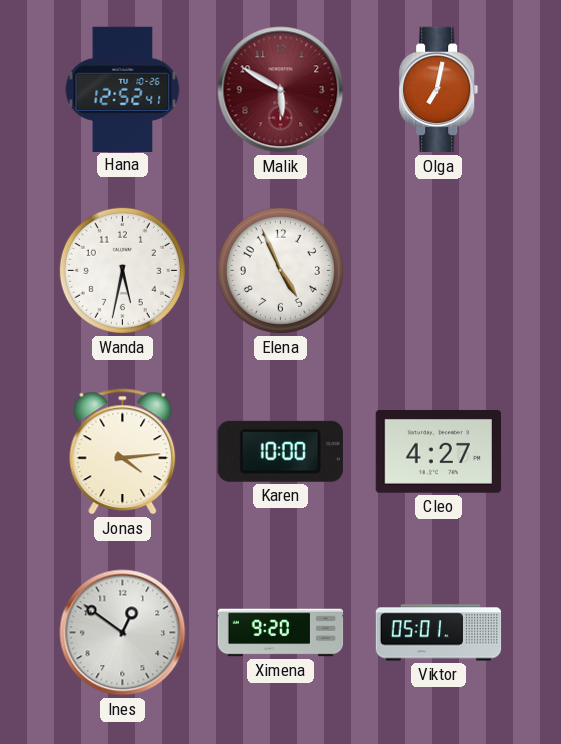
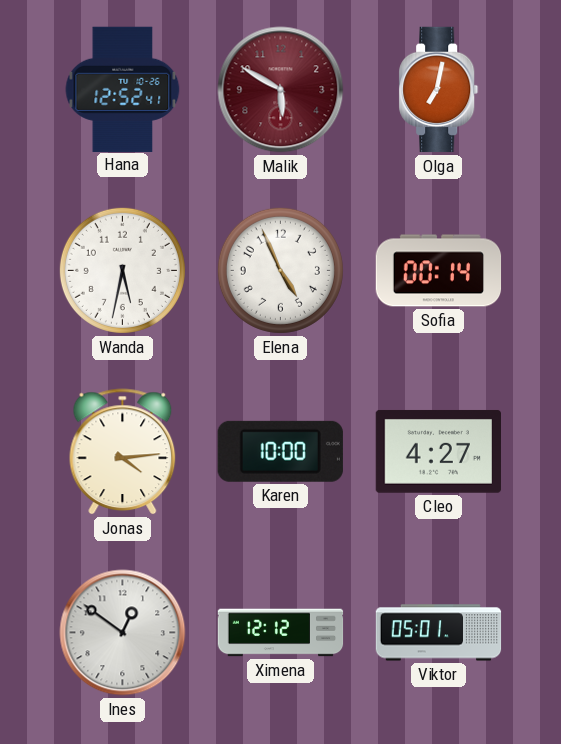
Sofia: none -> 00:14 (439, 271)
Ximena: 9:20 -> 12:12 (281, 633)
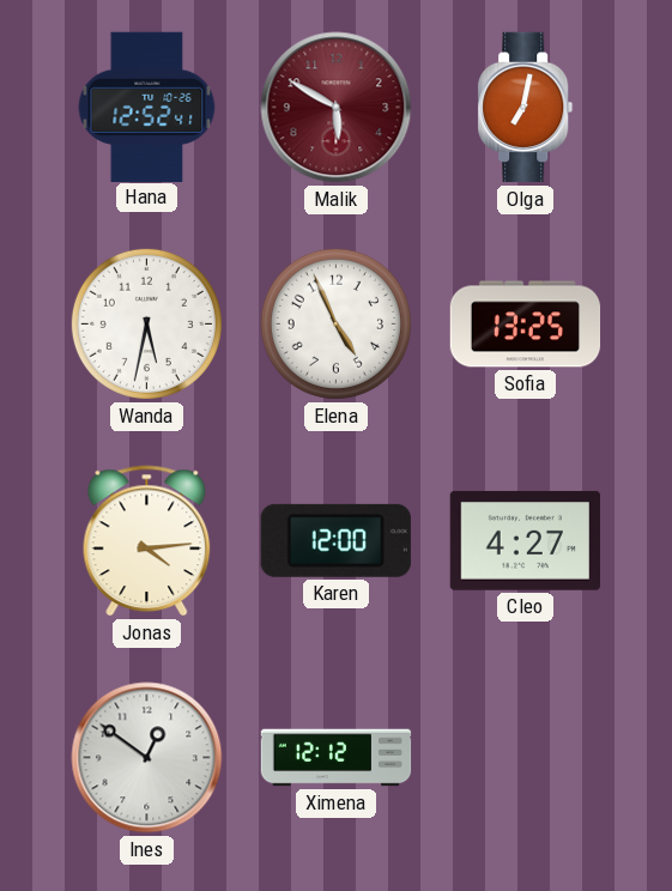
Sofia: 00:14 -> 13:25 (526, 325)
Karen: 10:00 -> 12:00 (335, 540)
Viktor: 05:01 -> none (439, 633)
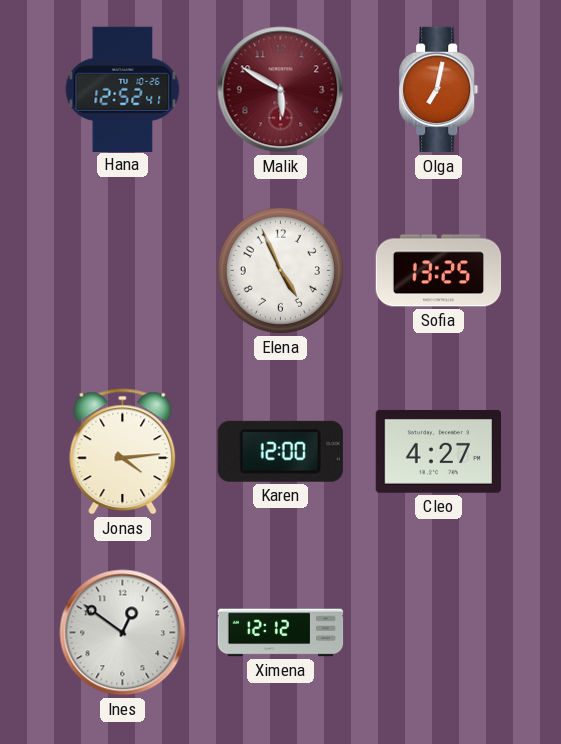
Wanda: 5:32 -> none (146, 323)
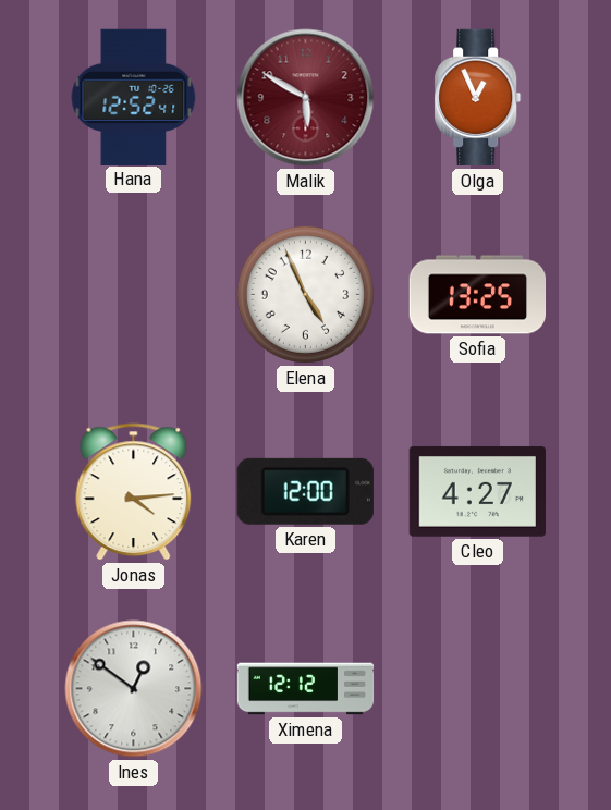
Olga: 7:02 -> 12:56 (478, 98)
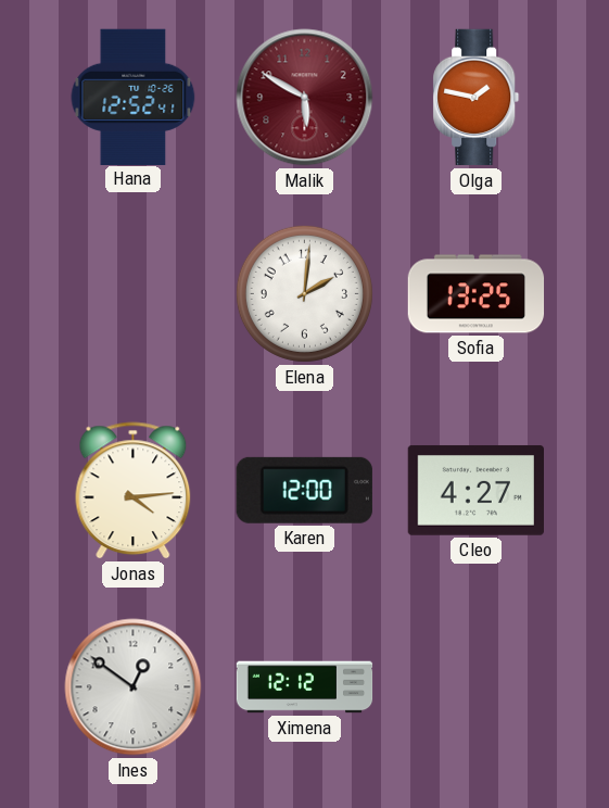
Olga: 12:56 -> 1:47 (477, 98)
Elena: 4:56 -> 2:01 (304, 293)
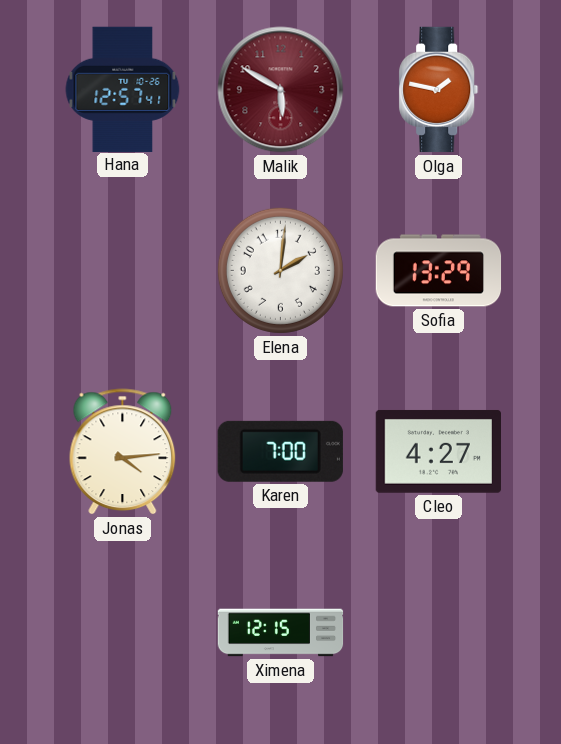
Hana: 12:52 -> 12:57 (123, 89)
Sofia: 13:25 -> 13:29 (439, 271)
Karen: 12:00 -> 7:00 (280, 451)
Ines: 12:51 -> none (134, 687)
Ximena: 12:12 -> 12:15 (281, 633)
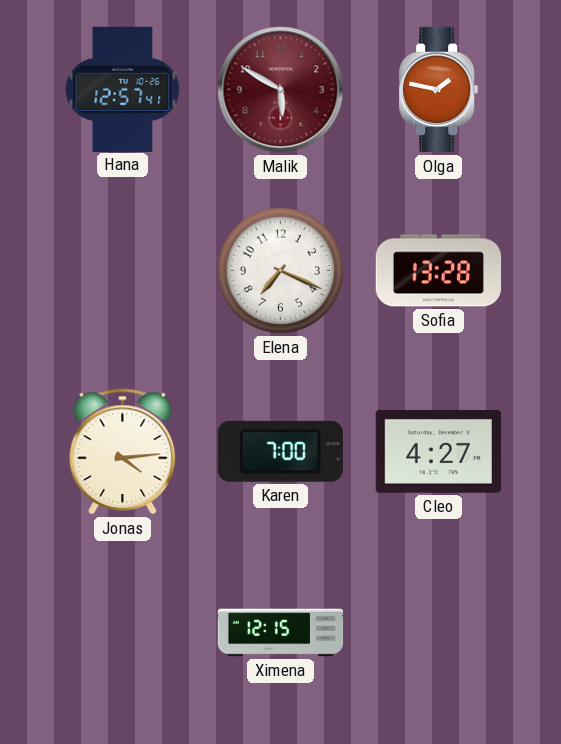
Elena: 2:01 -> 7:19 (280, 270)
Sofia: 13:29 -> 13:28 (439, 271)
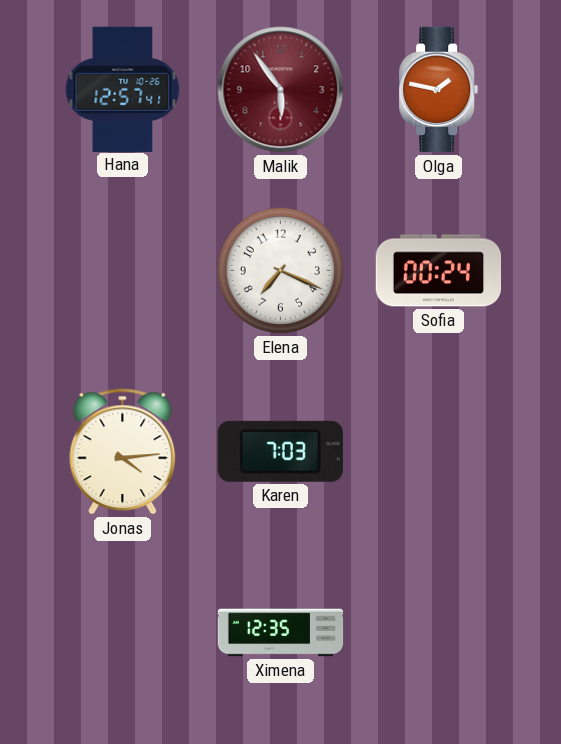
Malik: 5:50 -> 5:54 (281, 90)
Sofia: 13:28 -> 00:24 (439, 271)
Karen: 7:00 -> 7:03 (280, 451)
Cleo: 4:27 -> none (438, 452)
Ximena: 12:15 -> 12:35 (281, 633)
